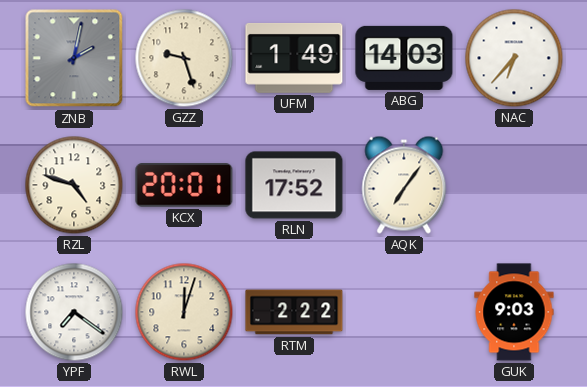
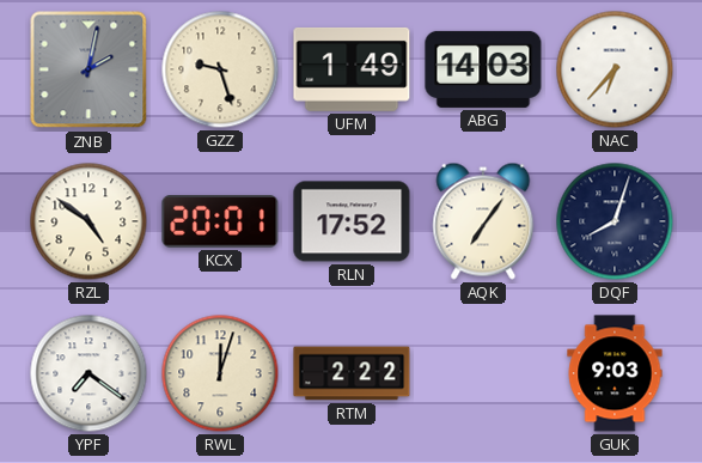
RZL: 4:48 -> 4:51 (88, 221)
DQF: none -> 8:03 (615, 221)
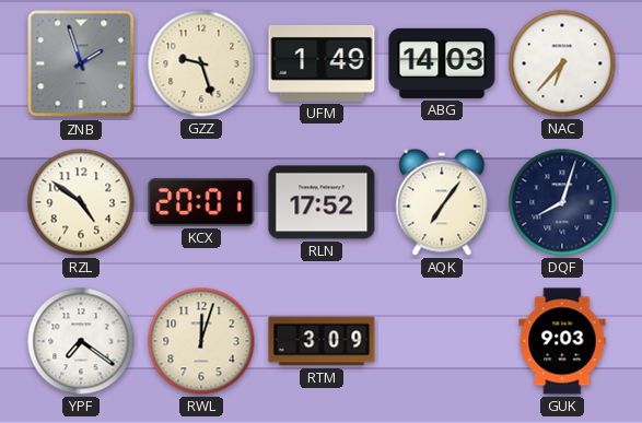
ZNB: 2:02 -> 1:57 (81, 63)
RTM: 2:22 -> 3:09 (322, 341)
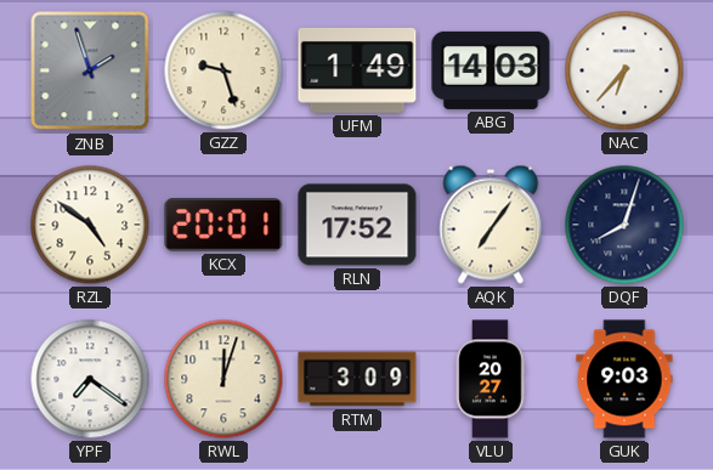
VLU: none -> 20:27 (491, 379)
